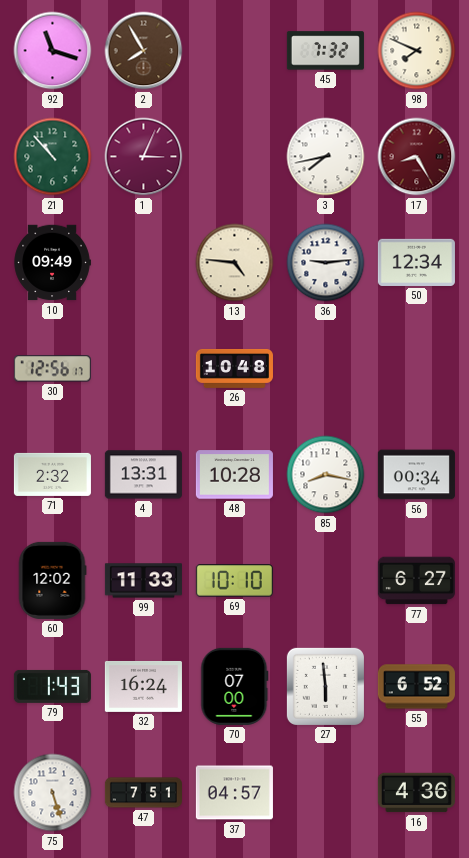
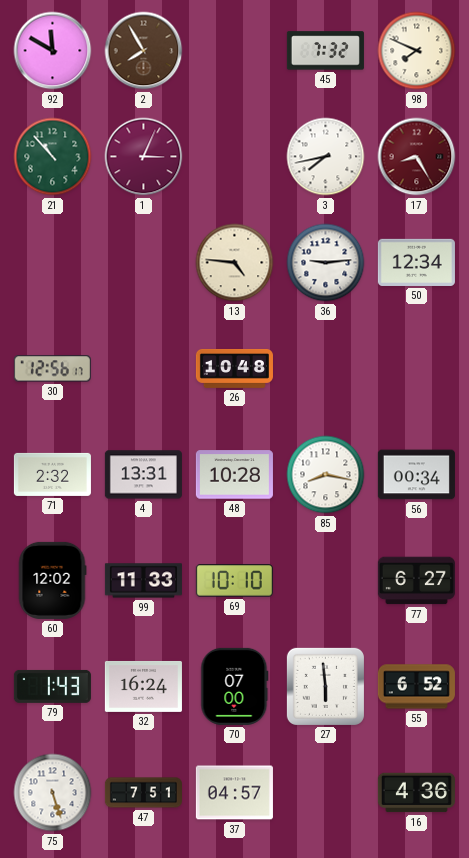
92: 11:18 -> 11:50 (53, 51)
10: 09:49 -> none (52, 263)
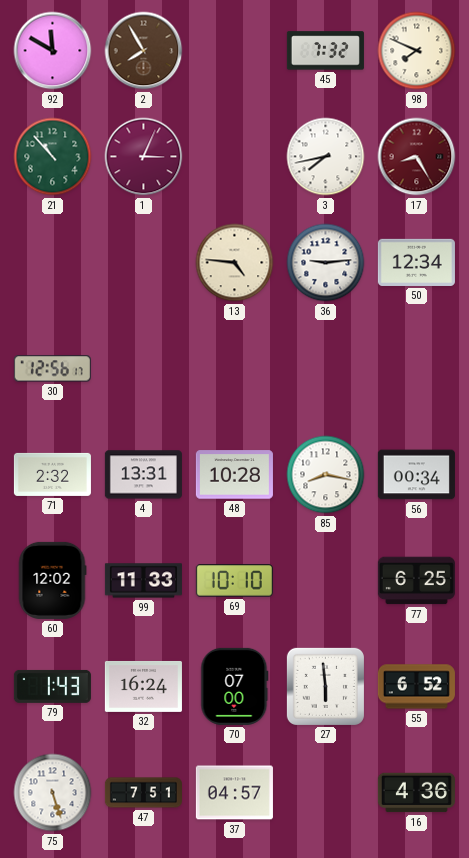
26: 10:48 -> none (234, 369)
77: 6:27 -> 6:25 (416, 581)
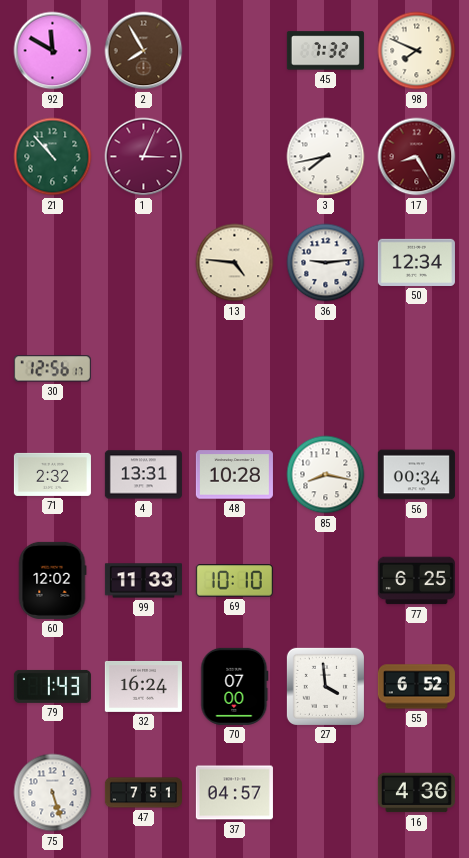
27: 5:59 -> 3:59 (325, 686)
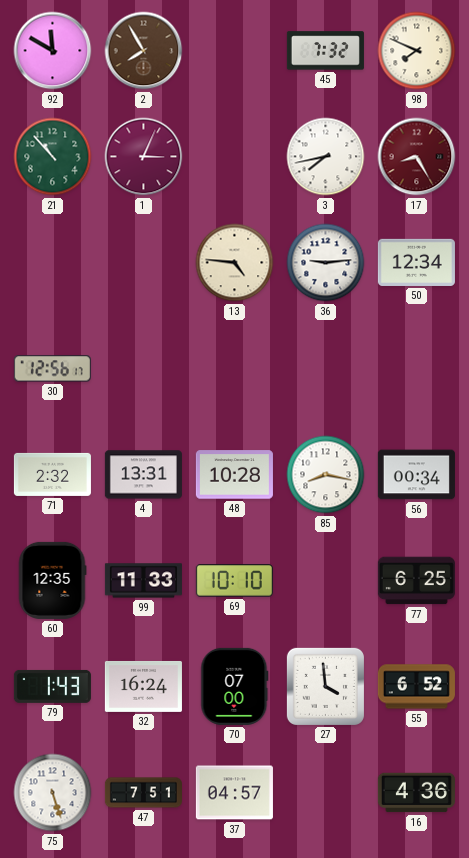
60: 12:02 -> 12:35 (52, 580)
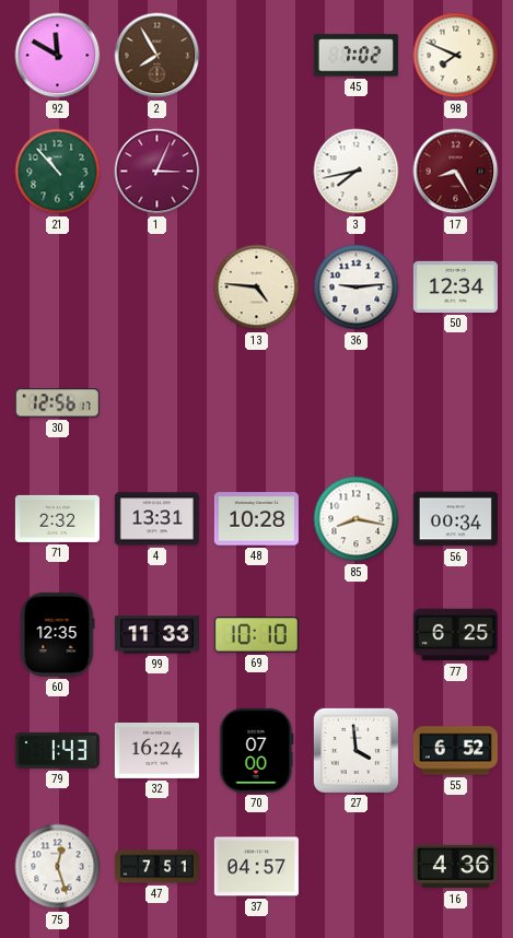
45: 7:32 -> 7:02 (355, 56)
75: 5:27 -> 12:27 (58, 867)
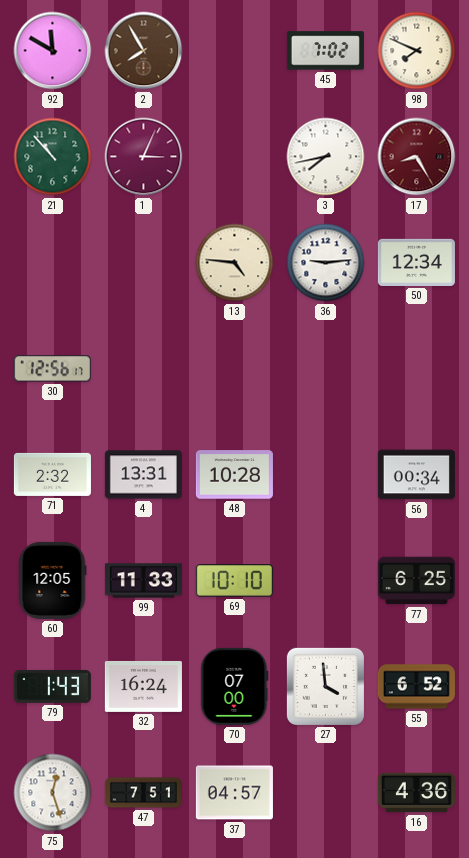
85: 8:17 -> none (357, 519)
60: 12:35 -> 12:05 (52, 580)
